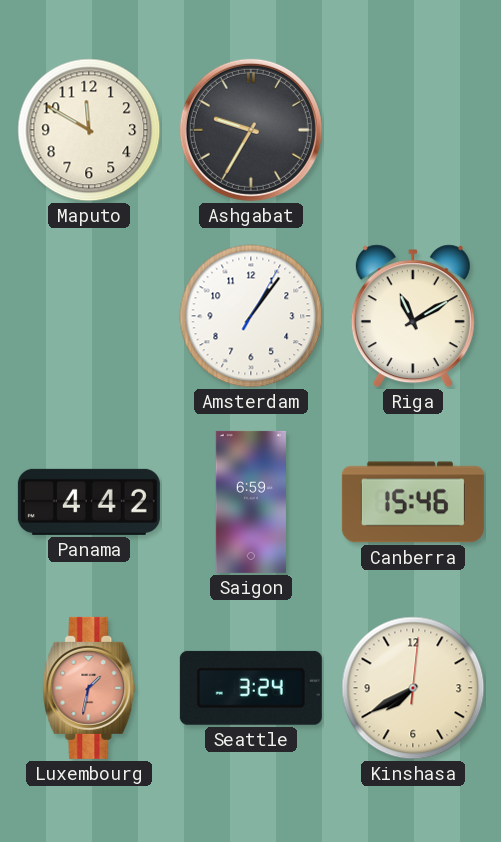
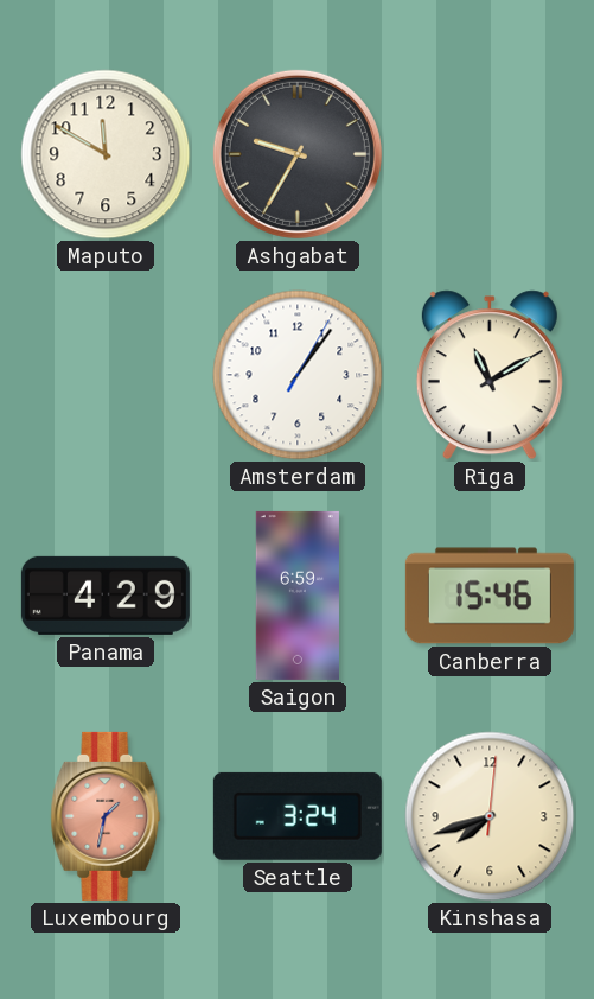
Panama: 4:42 -> 4:29 (106, 596)
Kinshasa: 7:40 -> 7:42 (490, 816)
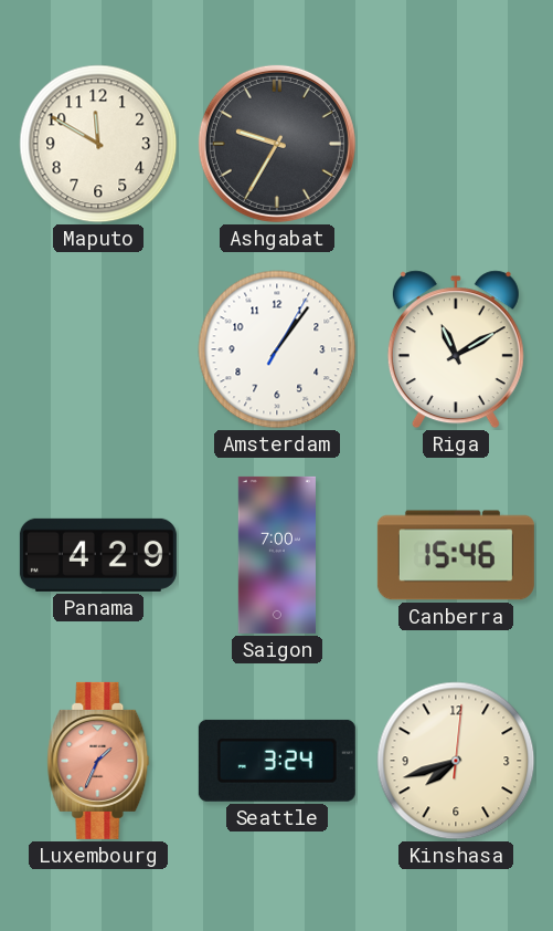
Saigon: 6:59 -> 7:00 (277, 555)
Luxembourg: 1:32 -> 1:34 (98, 761)
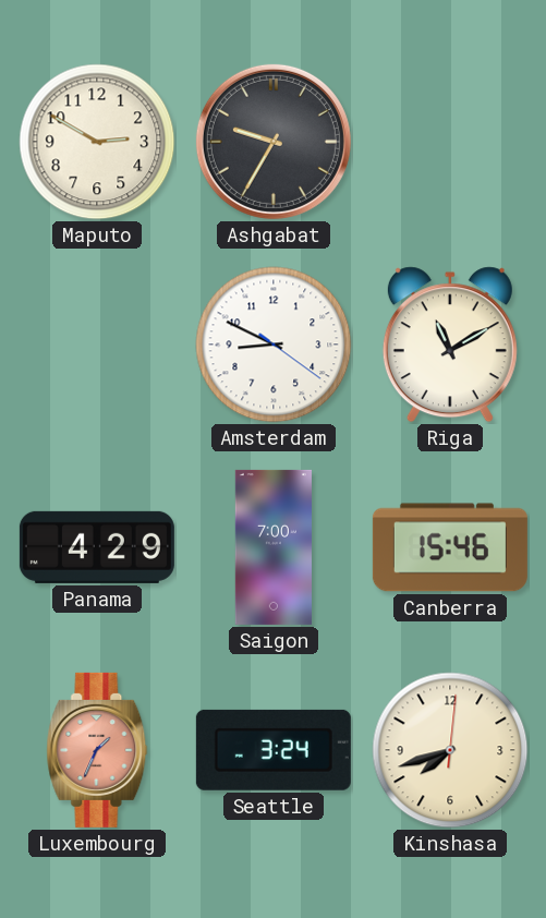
Maputo: 11:50 -> 2:50 (97, 142)
Amsterdam: 1:06 -> 8:49 (274, 345)
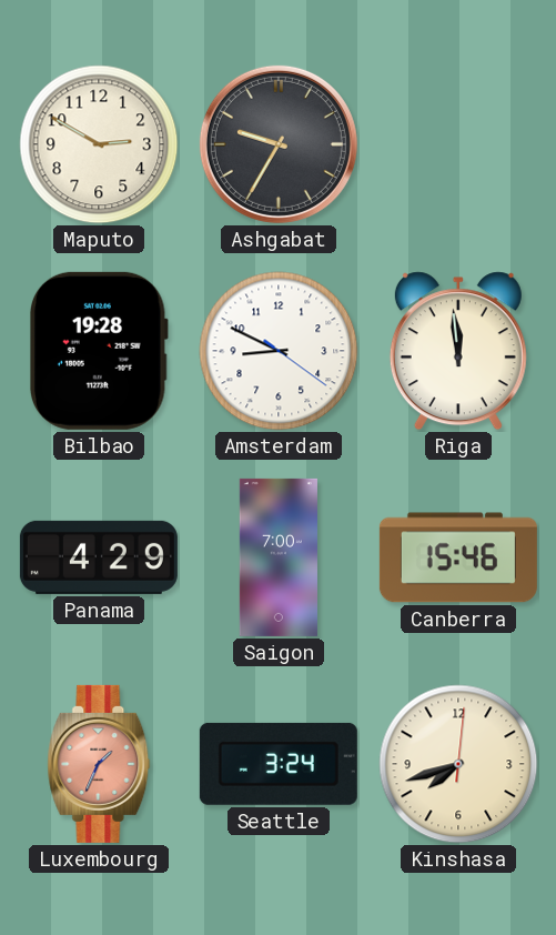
Bilbao: none -> 19:28 (99, 351)
Riga: 11:10 -> 11:59 (458, 351)
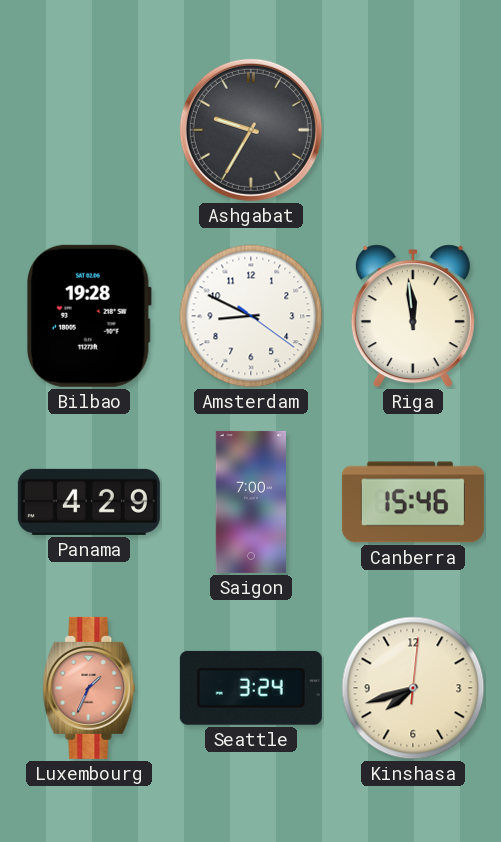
Maputo: 2:50 -> none (99, 144)
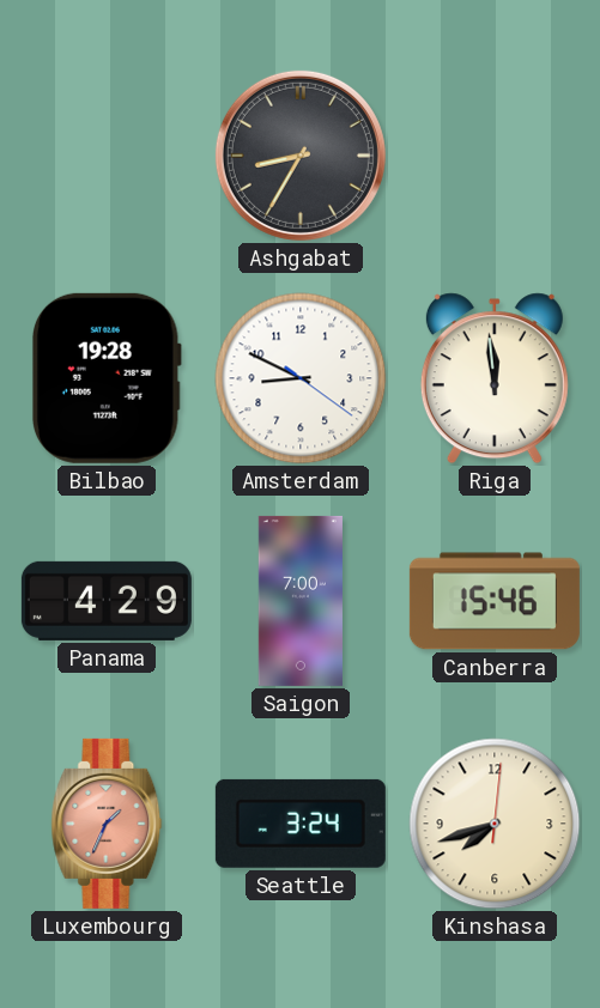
Ashgabat: 9:35 -> 8:35 (301, 156)
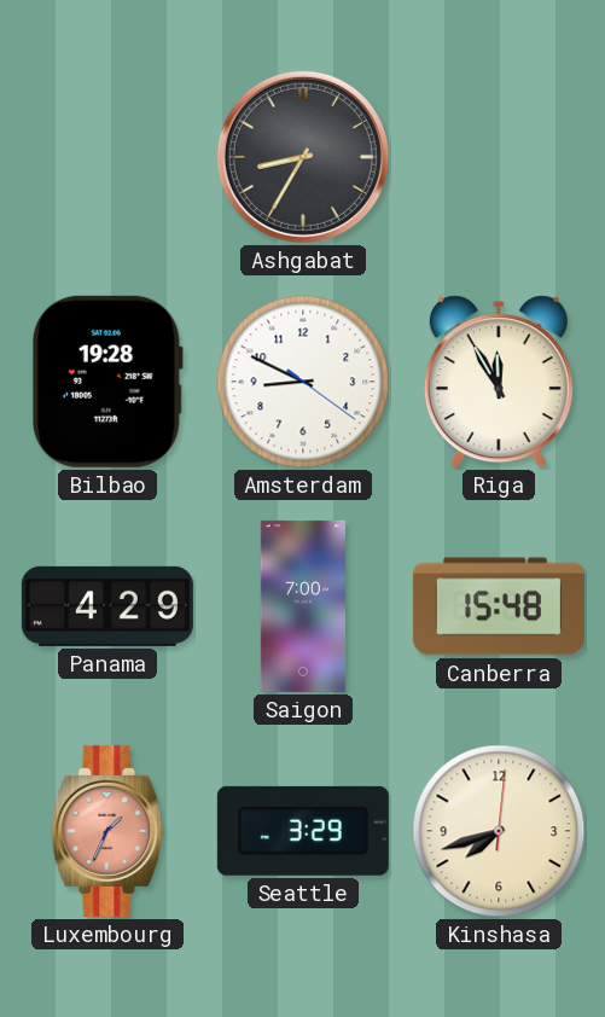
Riga: 11:59 -> 11:55 (499, 382)
Canberra: 15:46 -> 15:48 (499, 606)
Seattle: 3:24 -> 3:29 (303, 831)
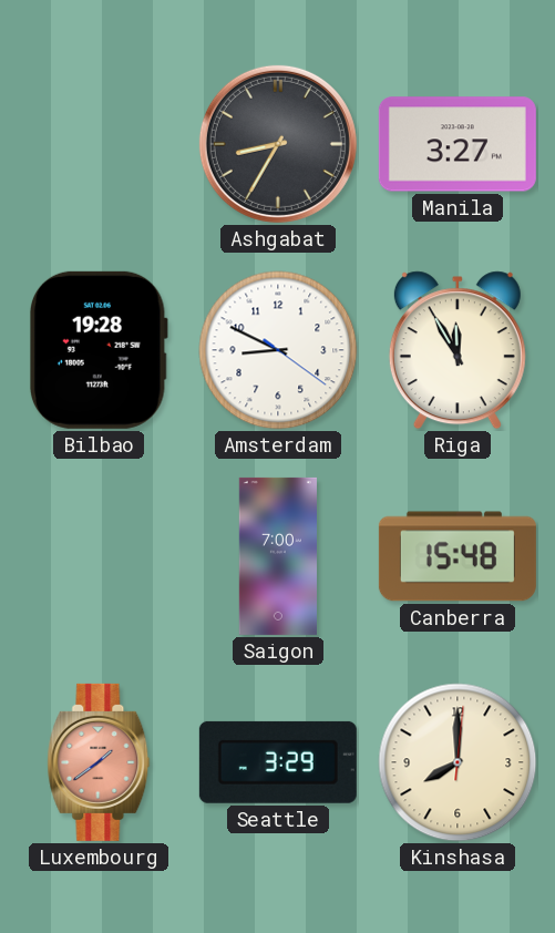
Manila: none -> 3:27 (458, 144)
Panama: 4:29 -> none (107, 606)
Luxembourg: 1:34 -> 1:39 (99, 762)
Kinshasa: 7:42 -> 8:00 (458, 762)
